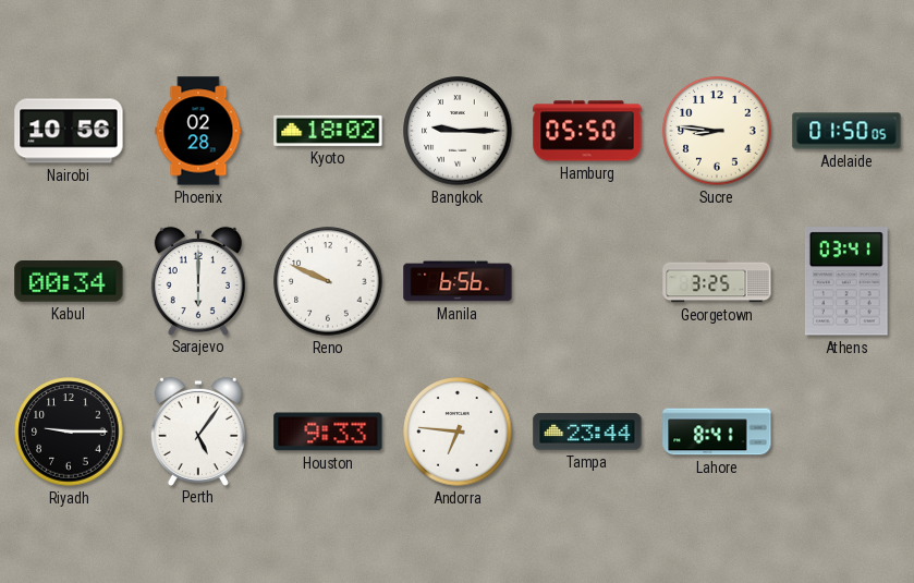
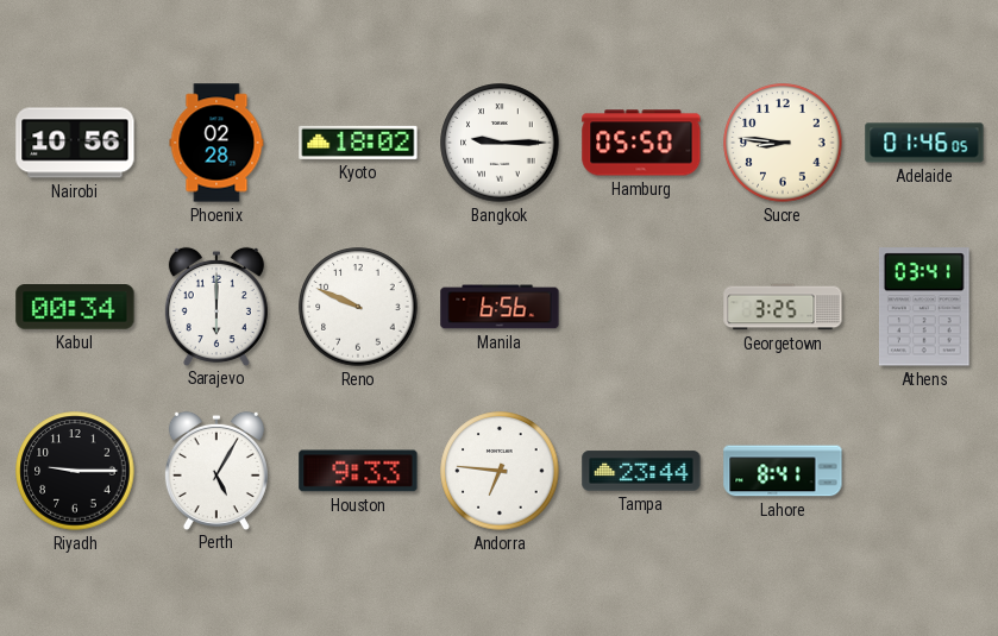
Adelaide: 01:50 -> 01:46 (924, 143)
Perth: 5:06 -> 5:05 (216, 470)
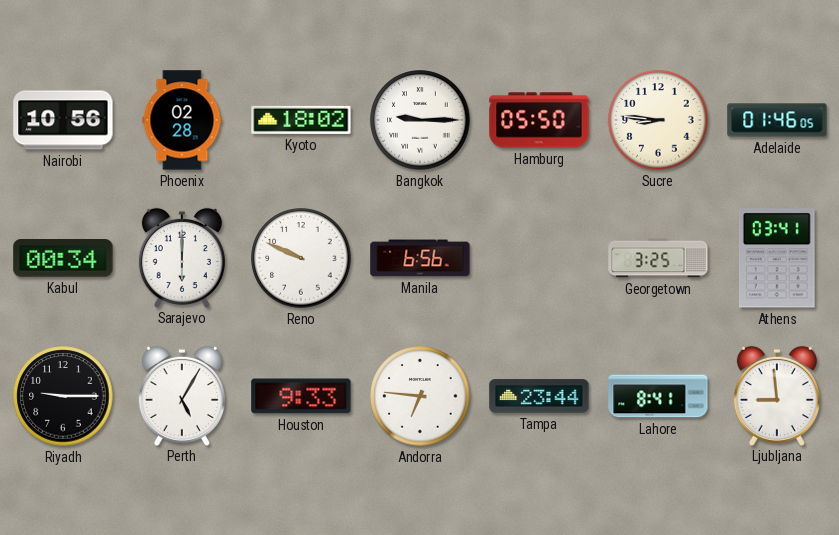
Ljubljana: none -> 8:59 (777, 395)
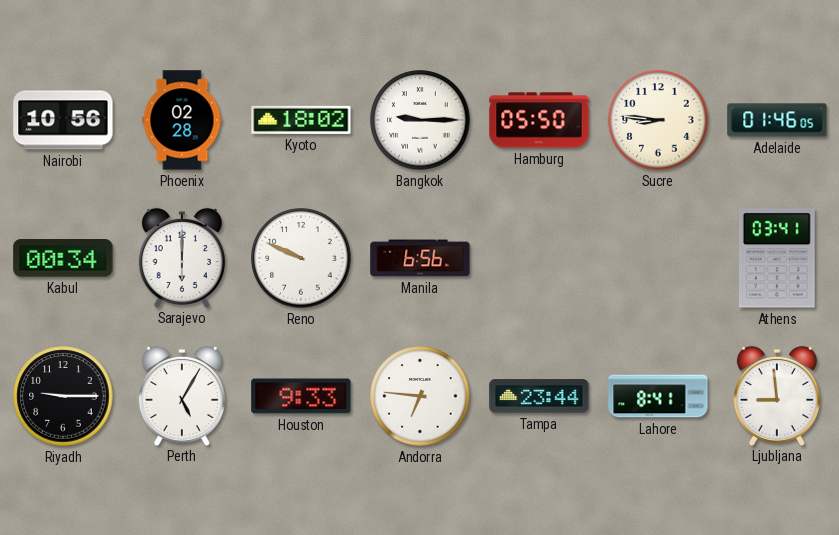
Georgetown: 3:25 -> none (658, 258)
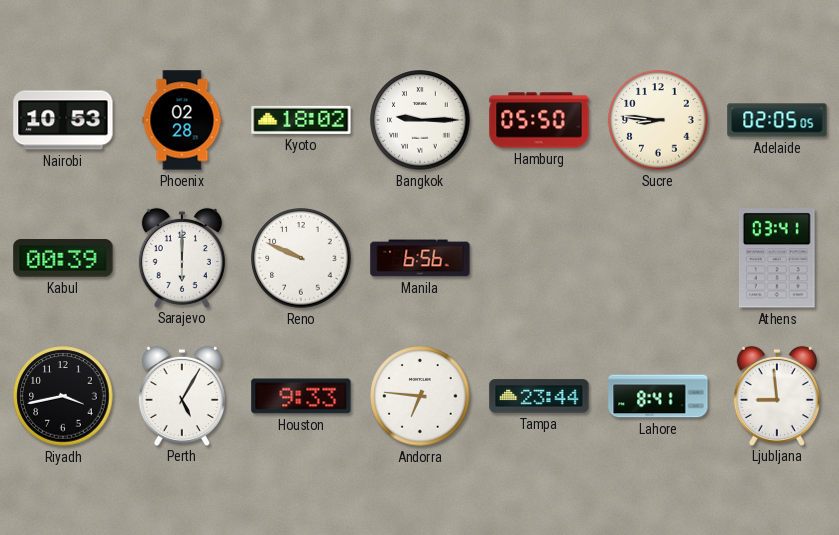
Nairobi: 10:56 -> 10:53 (63, 120)
Adelaide: 01:46 -> 02:05 (777, 120)
Kabul: 00:34 -> 00:39 (63, 259)
Riyadh: 9:15 -> 3:43 (63, 396)
